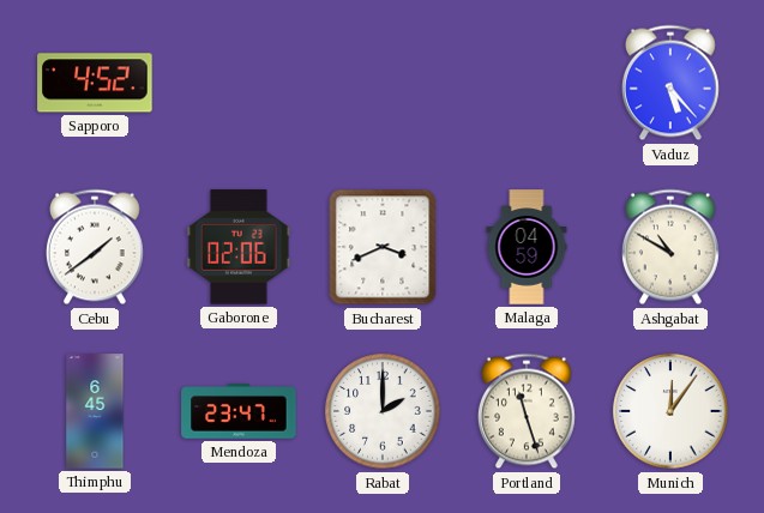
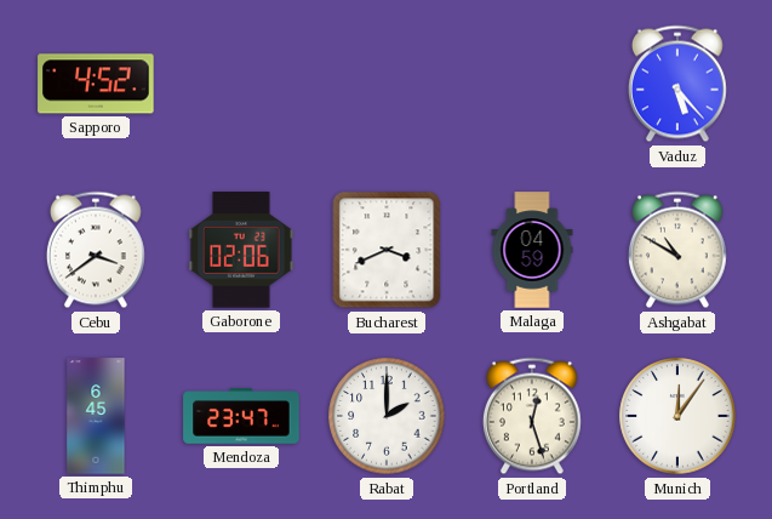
Cebu: 1:39 -> 3:39 (96, 250)
Portland: 11:27 -> 12:27 (532, 416)
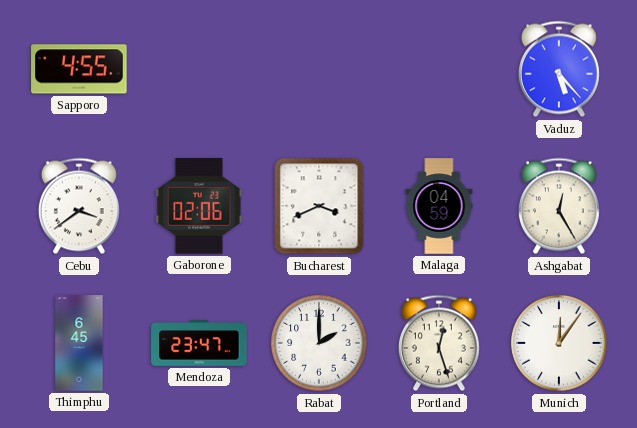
Sapporo: 4:52 -> 4:55 (79, 69)
Ashgabat: 10:50 -> 12:25 (559, 206)
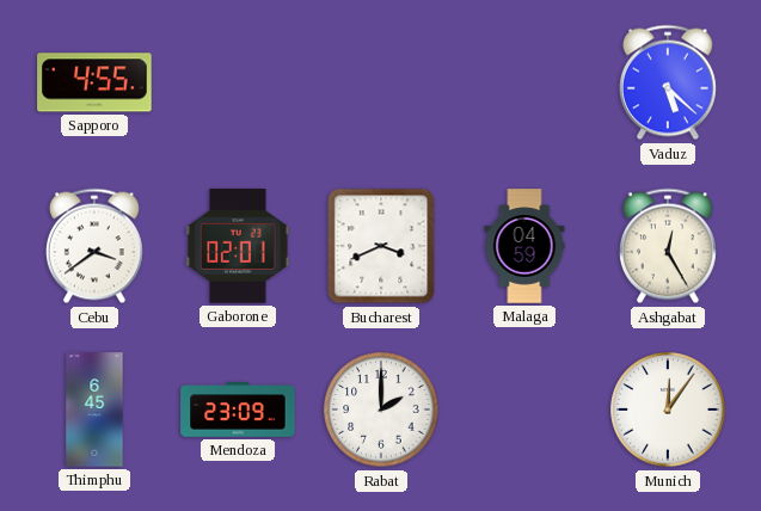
Vaduz: 5:23 -> 5:22 (668, 82)
Gaborone: 02:06 -> 02:01 (238, 246)
Mendoza: 23:47 -> 23:09 (238, 410)
Portland: 12:27 -> none (439, 343)
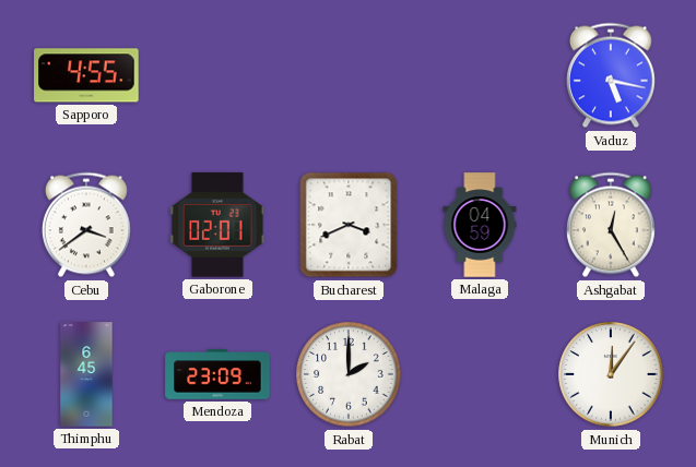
Vaduz: 5:22 -> 5:17 (611, 75)
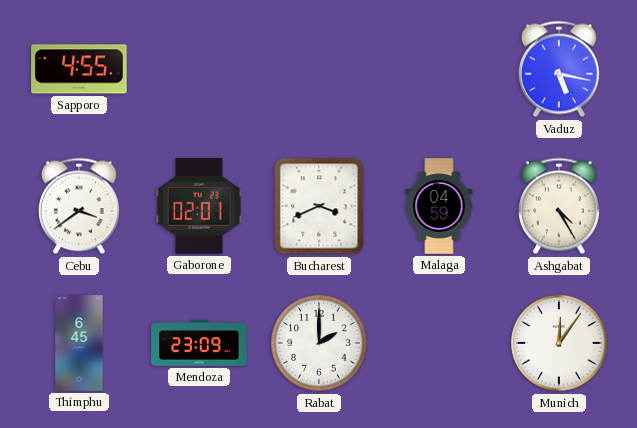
Ashgabat: 12:25 -> 4:25 (559, 206)
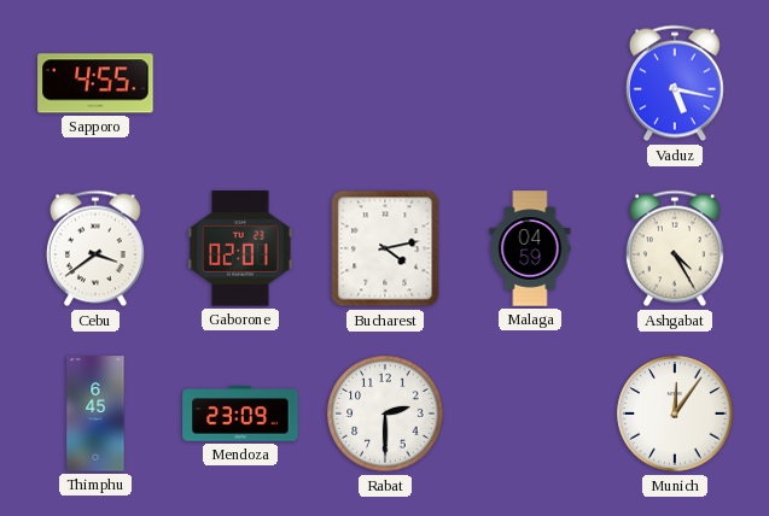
Bucharest: 3:41 -> 4:13 (385, 248)
Rabat: 2:00 -> 2:30 (385, 414)
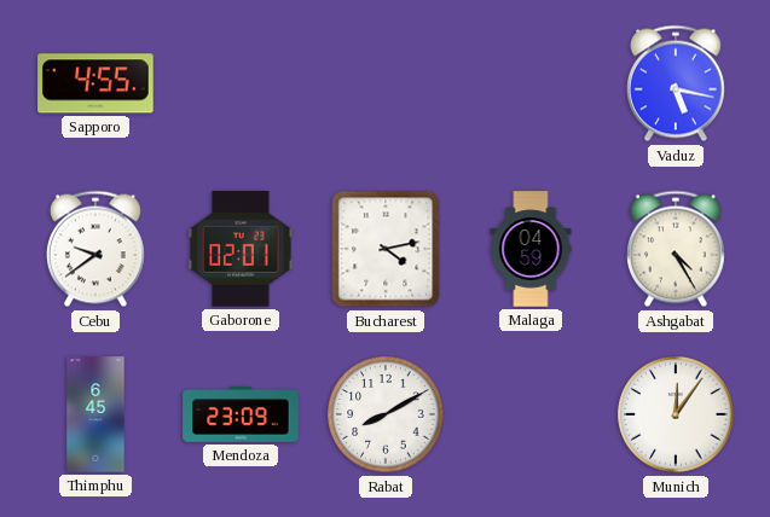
Cebu: 3:39 -> 9:39 (95, 249)
Rabat: 2:30 -> 8:10 (386, 414)
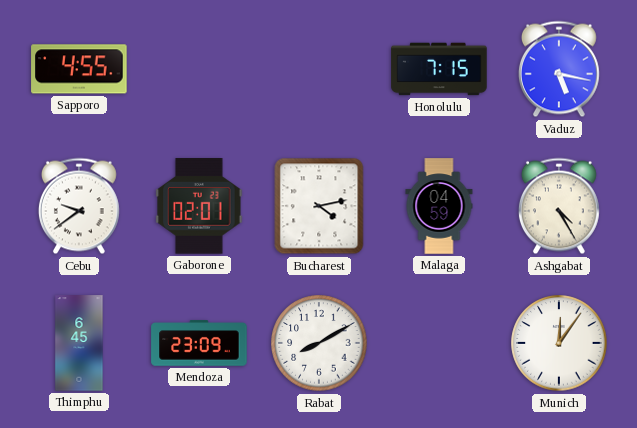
Honolulu: none -> 7:15 (439, 69)
